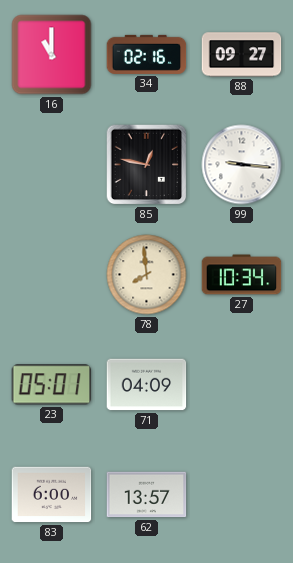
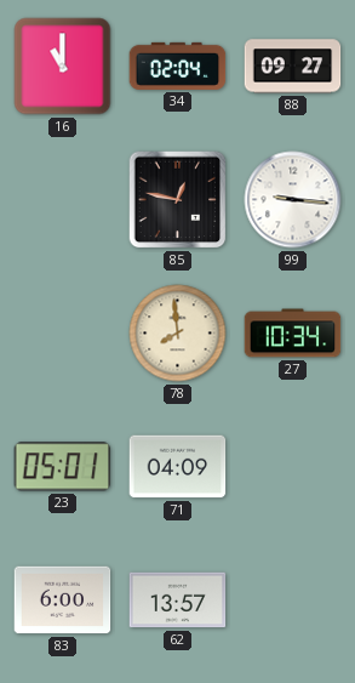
34: 02:16 -> 02:04 (178, 66)
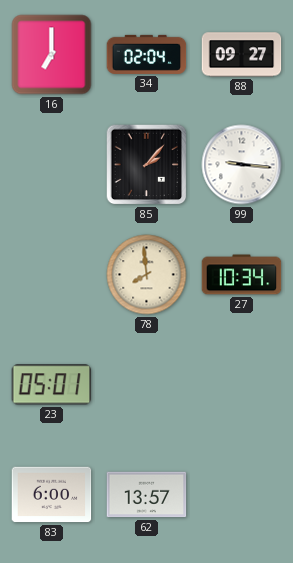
16: 11:00 -> 7:00 (52, 55)
85: 12:47 -> 2:07 (147, 165)
71: 04:09 -> none (178, 467)
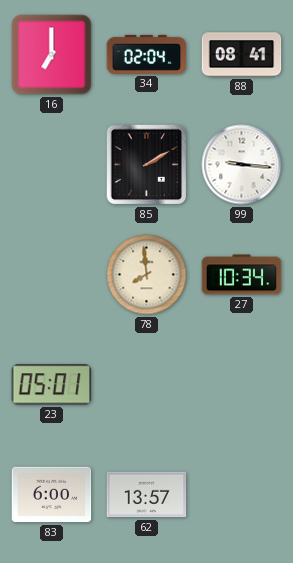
88: 09:27 -> 08:41 (242, 55)
85: 2:07 -> 2:10 (147, 165)
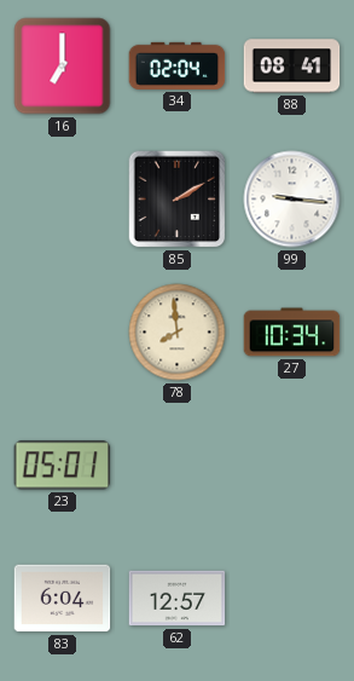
83: 6:00 -> 6:04 (63, 599)
62: 13:57 -> 12:57 (178, 599)
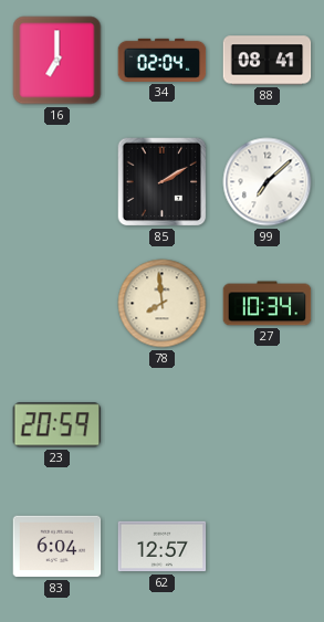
99: 9:16 -> 7:08 (268, 182)
23: 05:01 -> 20:59 (58, 425)
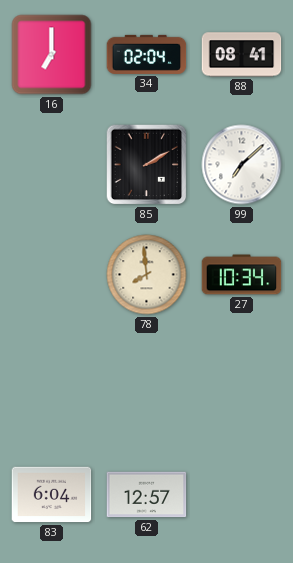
23: 20:59 -> none (58, 425)
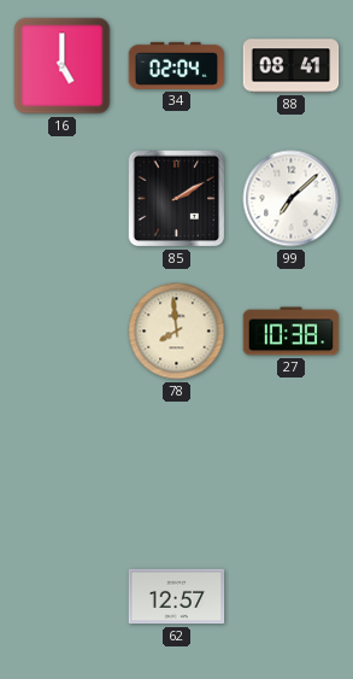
16: 7:00 -> 5:00 (63, 66)
27: 10:34 -> 10:38 (292, 332)
83: 6:04 -> none (52, 495)
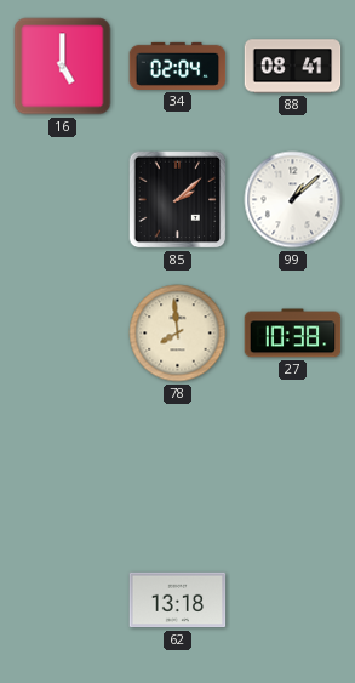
85: 2:10 -> 2:08 (178, 200)
99: 7:08 -> 1:08 (293, 200)
62: 12:57 -> 13:18 (178, 601)
